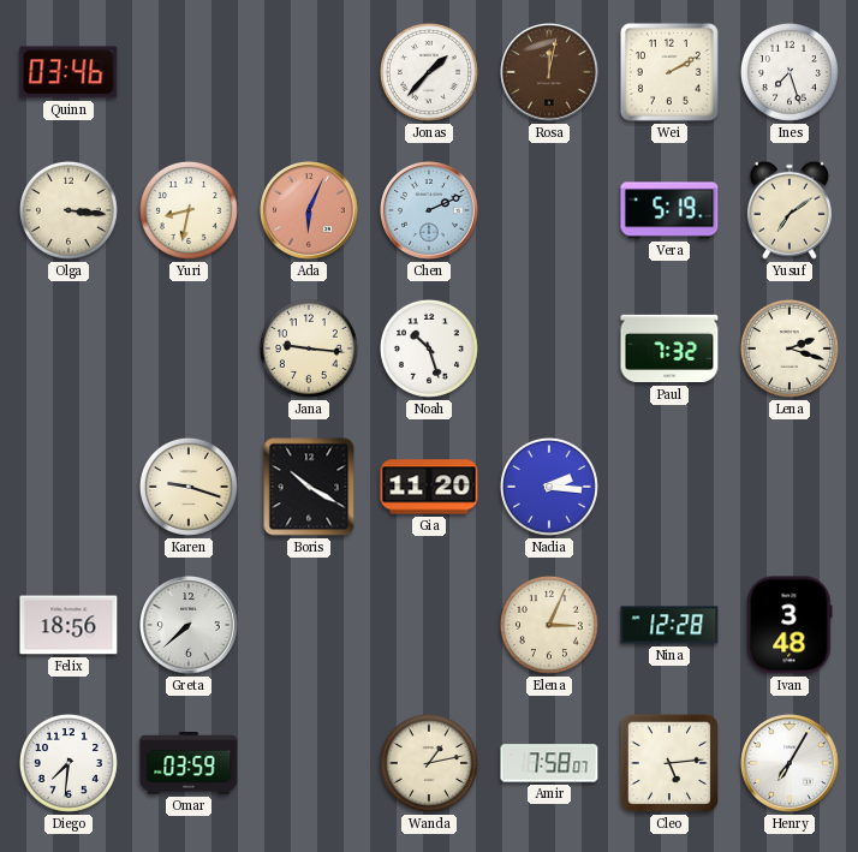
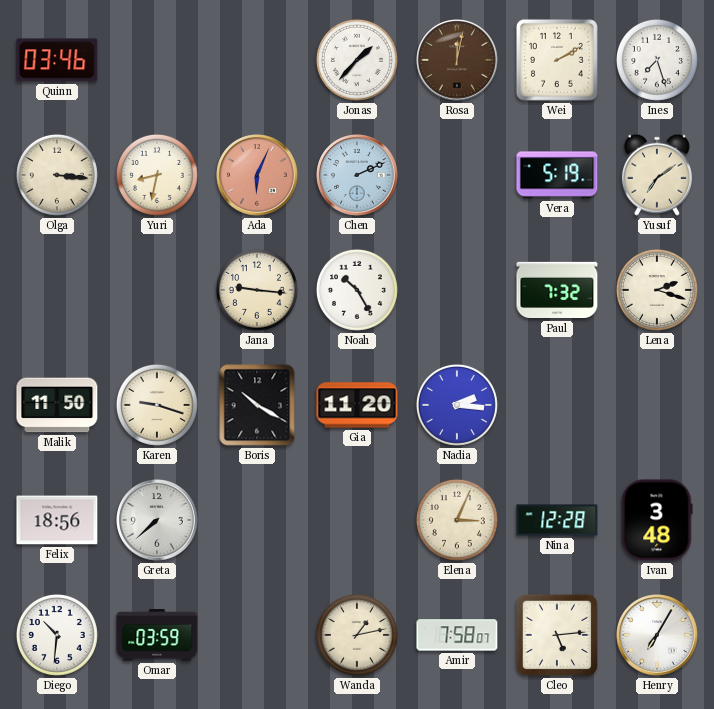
Noah: 10:27 -> 10:25 (357, 290)
Malik: none -> 11:50 (57, 405)
Diego: 7:31 -> 10:31 (57, 635)
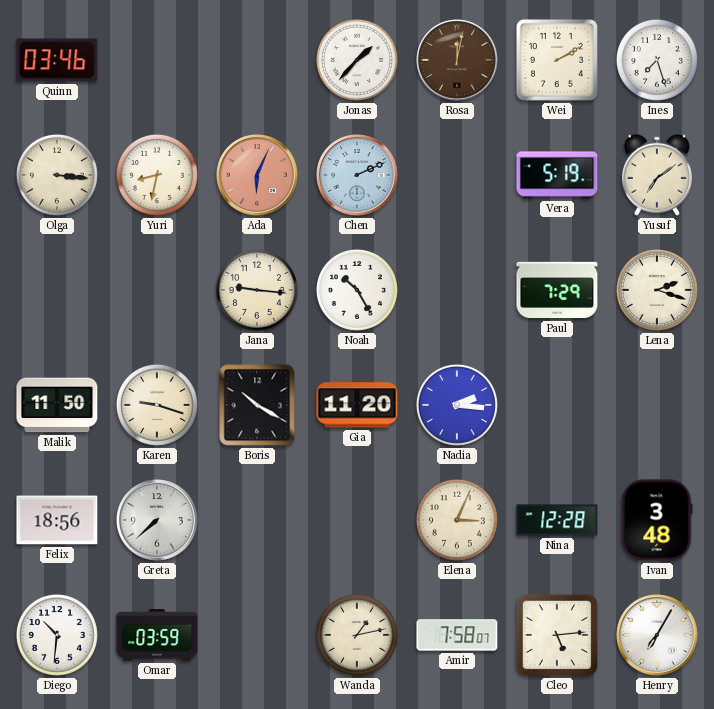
Paul: 7:32 -> 7:29 (557, 290)
